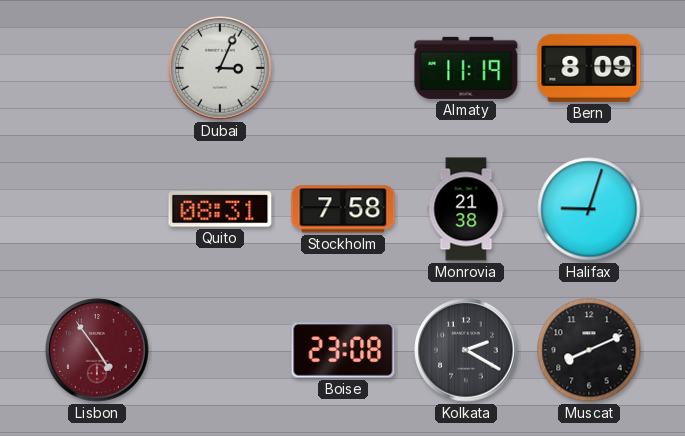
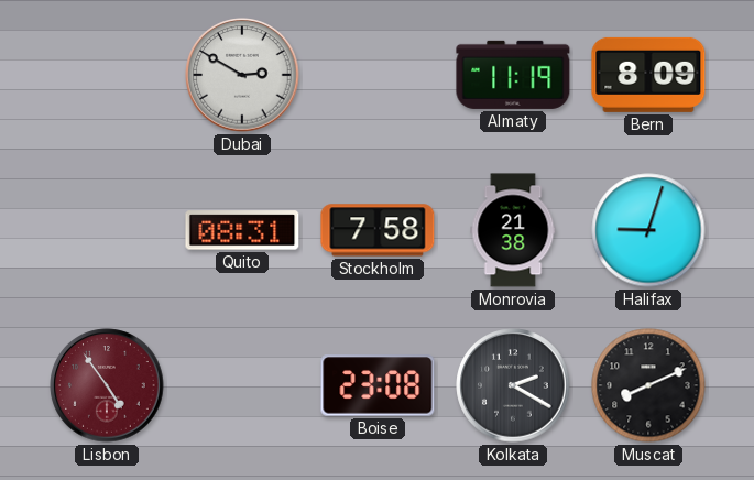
Dubai: 3:04 -> 2:50 (242, 75)
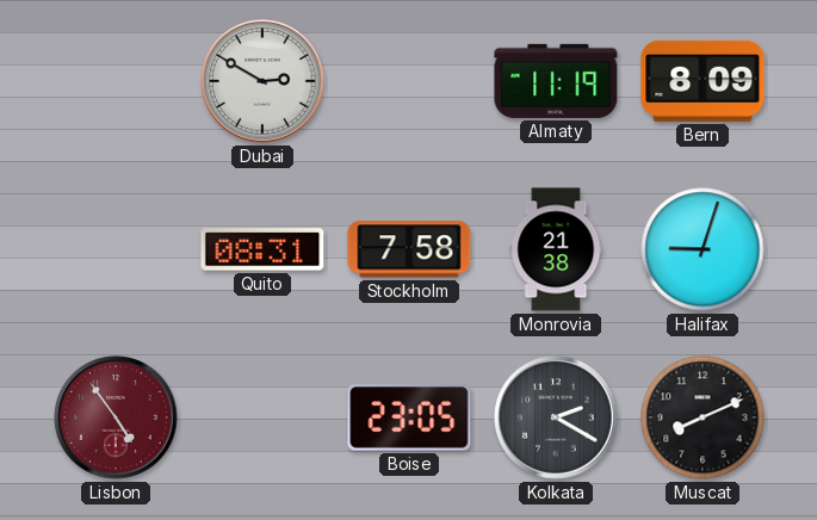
Boise: 23:08 -> 23:05 (409, 417)
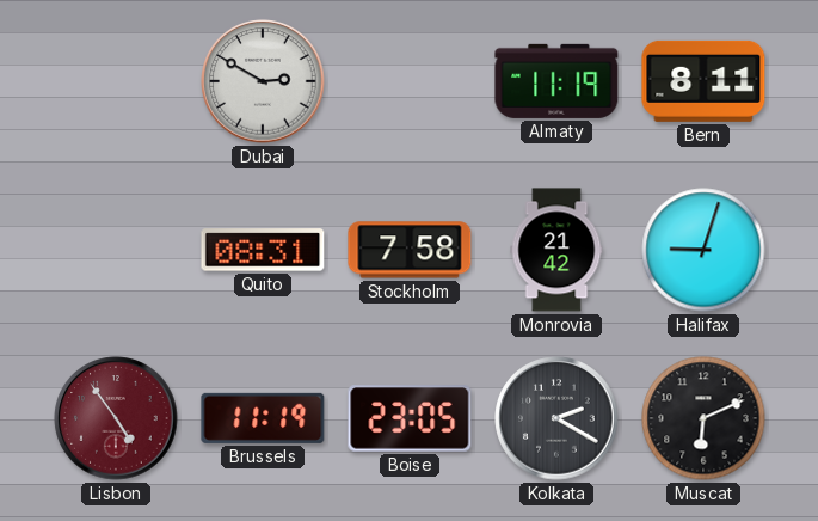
Bern: 8:09 -> 8:11 (703, 81)
Monrovia: 21:38 -> 21:42 (556, 250)
Brussels: none -> 11:19 (263, 418)
Muscat: 8:11 -> 6:11 (703, 418)
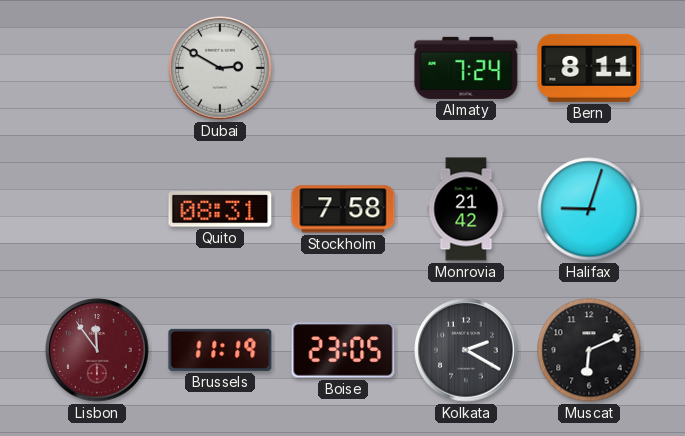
Almaty: 11:19 -> 7:24 (466, 68)
Lisbon: 4:54 -> 11:54 (97, 350)
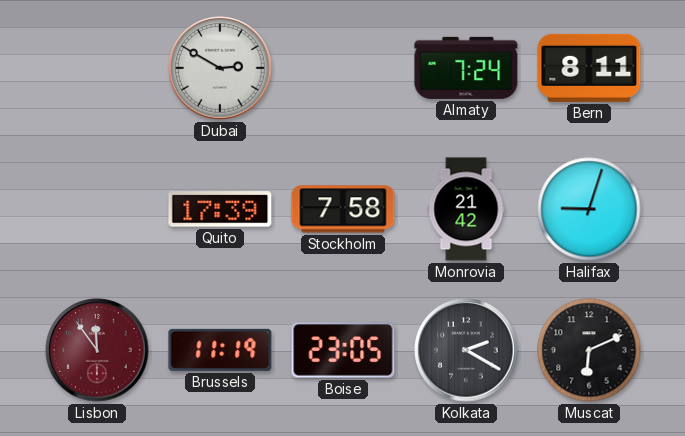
Quito: 08:31 -> 17:39 (220, 209)
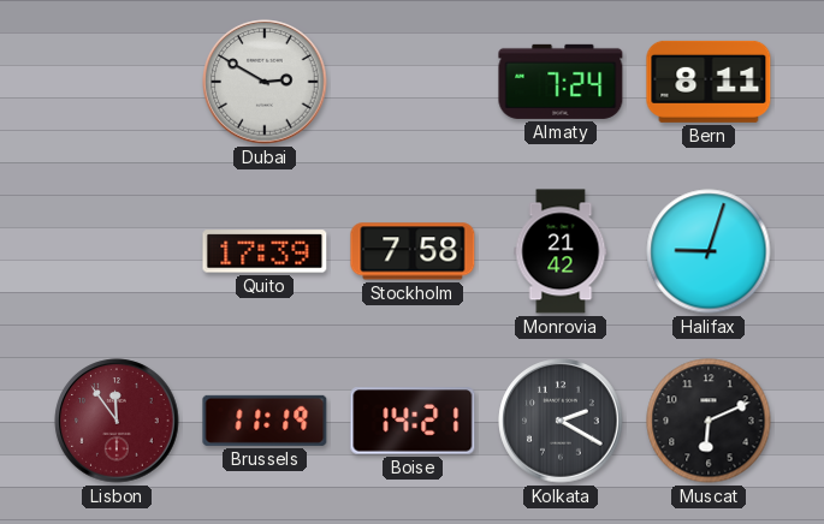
Boise: 23:05 -> 14:21 (413, 421)
